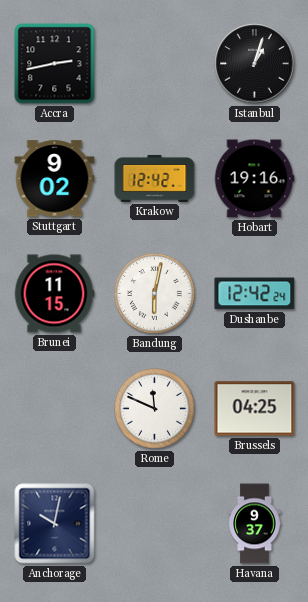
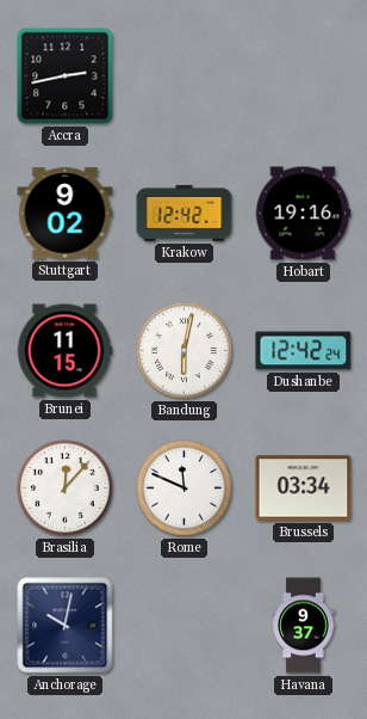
Istanbul: 1:03 -> none (255, 64)
Brasilia: none -> 12:07 (66, 488)
Brussels: 04:25 -> 03:34 (304, 488)
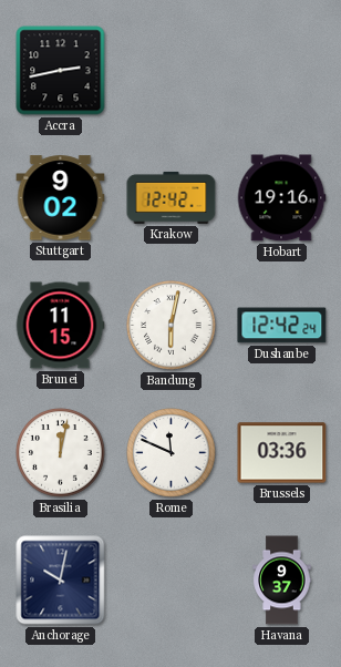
Brasilia: 12:07 -> 12:02 (61, 453)
Brussels: 03:34 -> 03:36 (282, 453)
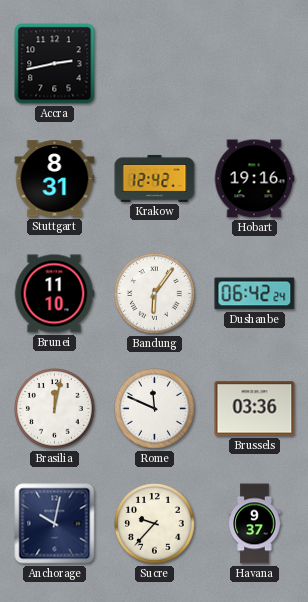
Stuttgart: 9:02 -> 8:31 (55, 179)
Brunei: 11:15 -> 11:10 (54, 294)
Bandung: 6:02 -> 6:06 (155, 294)
Dushanbe: 12:42 -> 06:42 (255, 294)
Sucre: none -> 9:37 (155, 524)
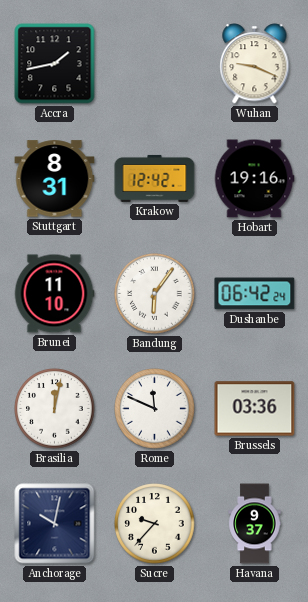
Accra: 2:43 -> 1:43 (55, 64)
Wuhan: none -> 9:19 (255, 64)
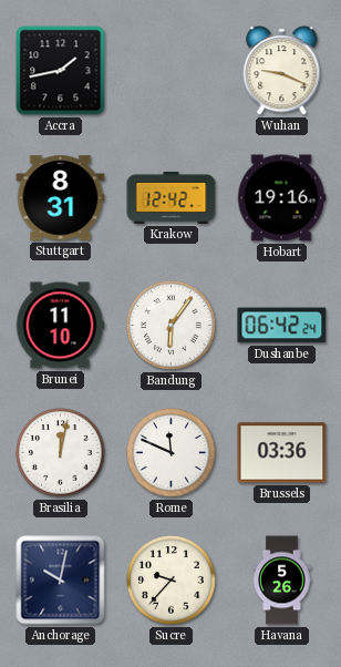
Havana: 9:37 -> 5:26 (282, 581)
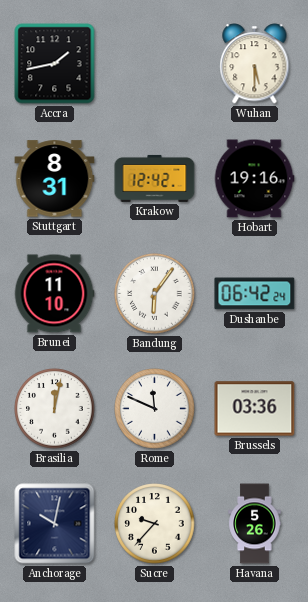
Wuhan: 9:19 -> 5:30 (255, 64)
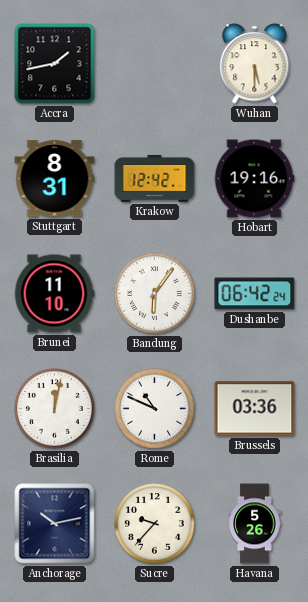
Rome: 11:49 -> 10:49 (155, 409)
Anchorage: 10:02 -> 10:13 (55, 524)
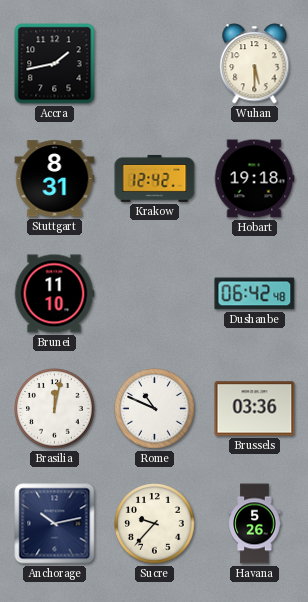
Hobart: 19:16 -> 19:18 (254, 179)
Bandung: 6:06 -> none (155, 294)
Dushanbe: 06:42:24 -> 06:42:48 (255, 294)
